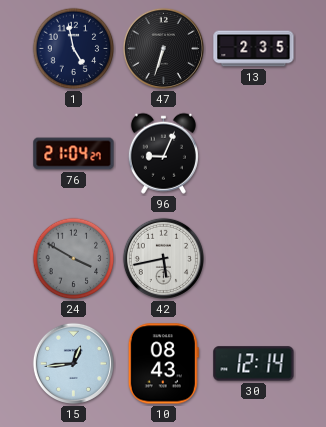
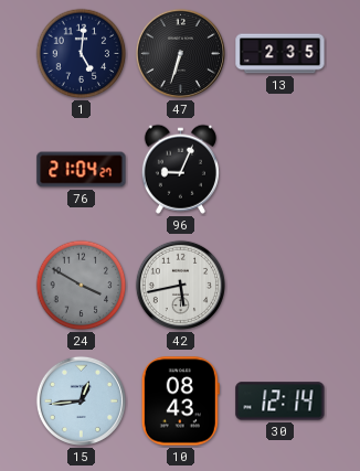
1: 4:58 -> 5:01 (82, 54)
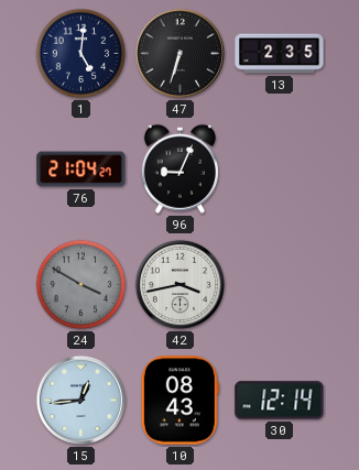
42: 5:43 -> 3:43 (179, 284)
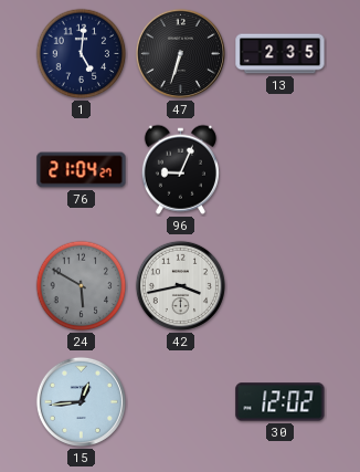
24: 3:50 -> 5:50 (82, 286)
10: 08:43 -> none (179, 401)
30: 12:14 -> 12:02 (280, 402)
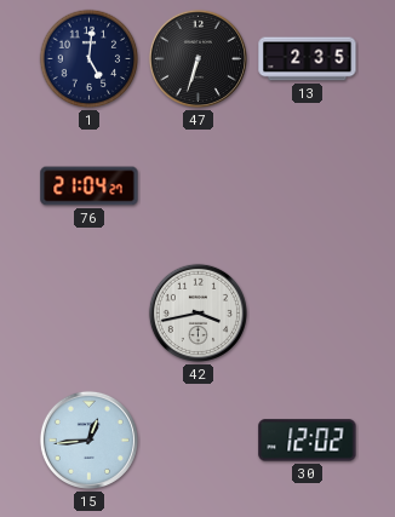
96: 9:04 -> none (180, 169)
24: 5:50 -> none (82, 286)
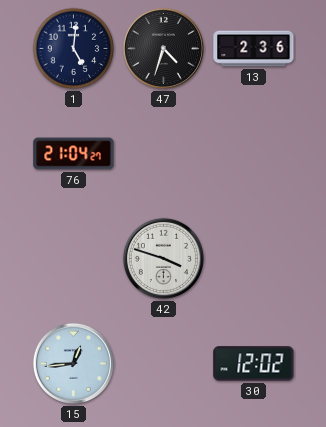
47: 6:33 -> 4:33 (163, 48)
13: 2:35 -> 2:36 (254, 49)
42: 3:43 -> 3:48 (163, 258)
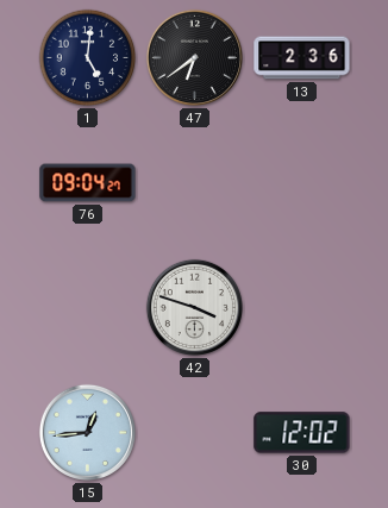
47: 4:33 -> 6:39 (194, 57)
76: 21:04 -> 09:04 (88, 183)
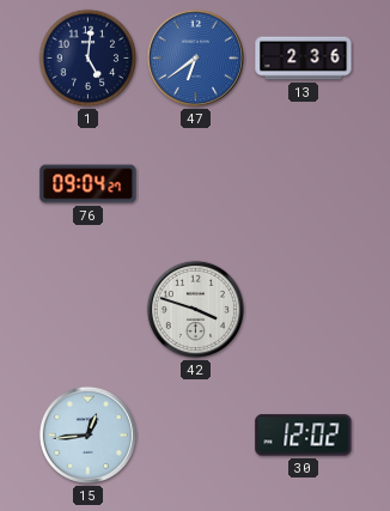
47 dial: black -> blue (195, 57)
